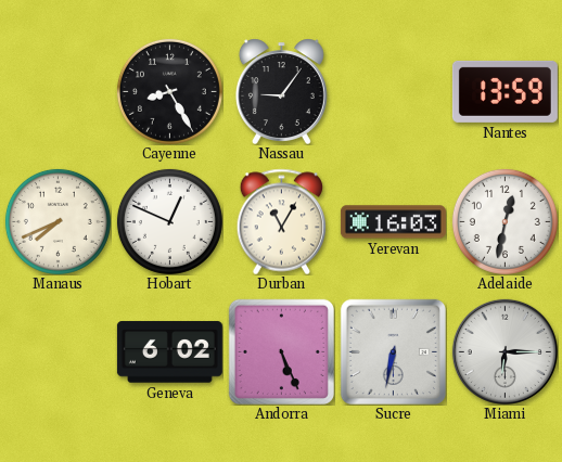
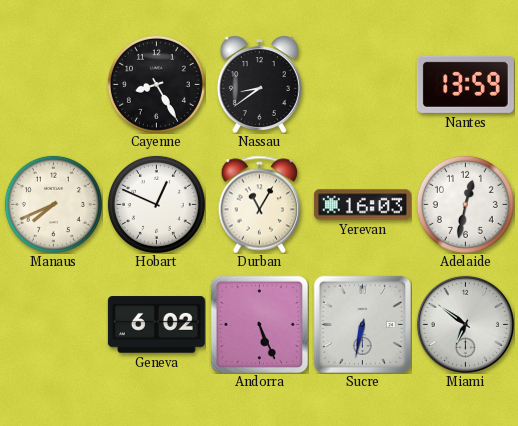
Nassau: 9:06 -> 8:39 (259, 84)
Miami: 6:15 -> 6:51 (465, 324)
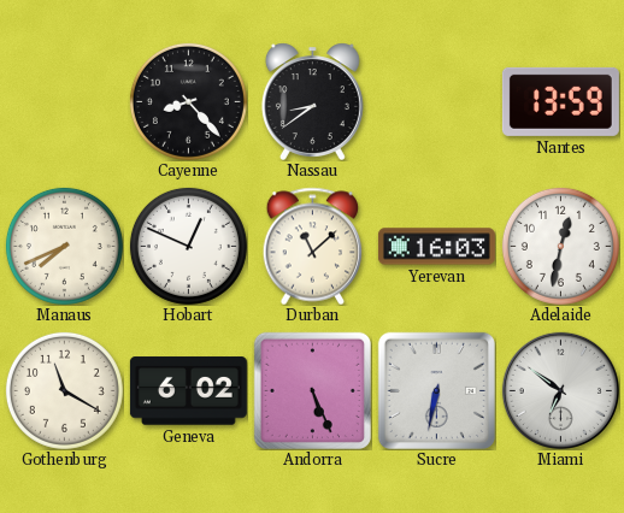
Cayenne: 8:25 -> 8:23 (188, 101)
Durban: 11:05 -> 11:08 (313, 246)
Gothenburg: none -> 11:20 (64, 390)
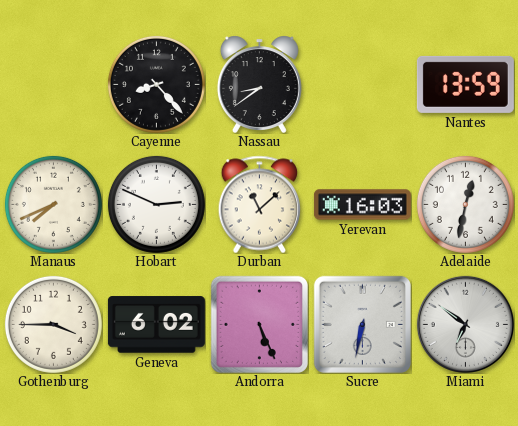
Hobart: 12:49 -> 2:49 (156, 204)
Gothenburg: 11:20 -> 3:45 (53, 324)
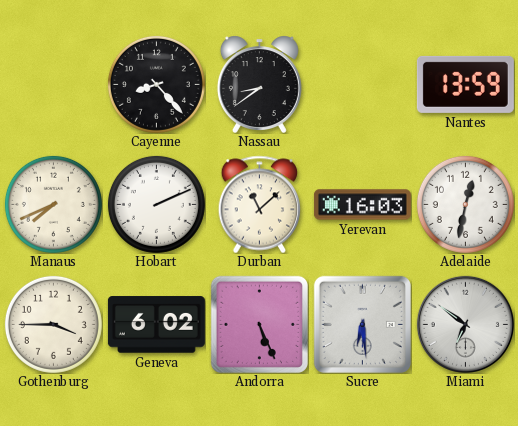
Hobart: 2:49 -> 2:11 (156, 204)
Sucre: 6:32 -> 6:29 (362, 324)
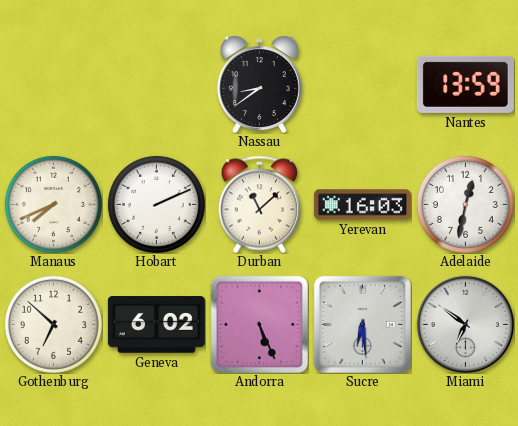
Cayenne: 8:23 -> none (156, 84)
Gothenburg: 3:45 -> 6:52 (53, 324)
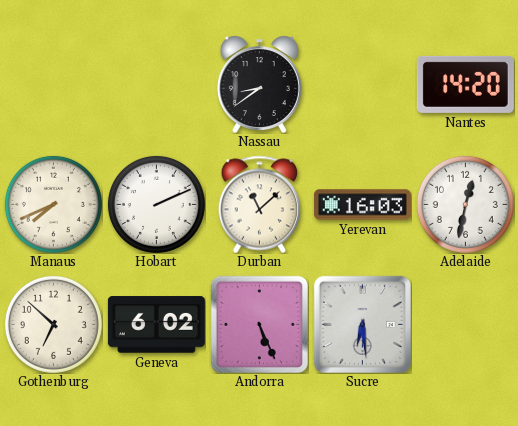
Nantes: 13:59 -> 14:20 (465, 84)
Miami: 6:51 -> none (465, 324)
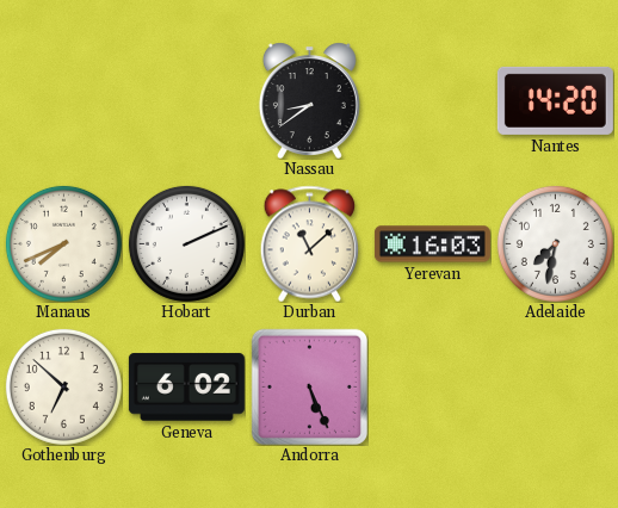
Adelaide: 12:32 -> 7:32 (555, 243)
Sucre: 6:29 -> none (362, 324)
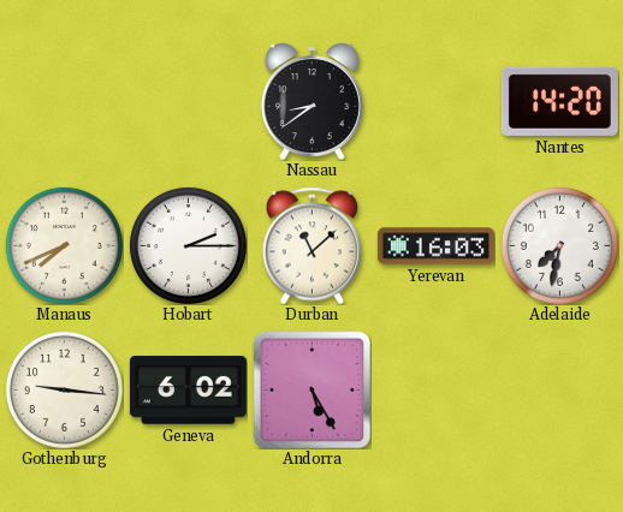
Hobart: 2:11 -> 2:15 (188, 245)
Gothenburg: 6:52 -> 9:16 (64, 389)
Andorra: 5:26 -> 5:25 (311, 389)
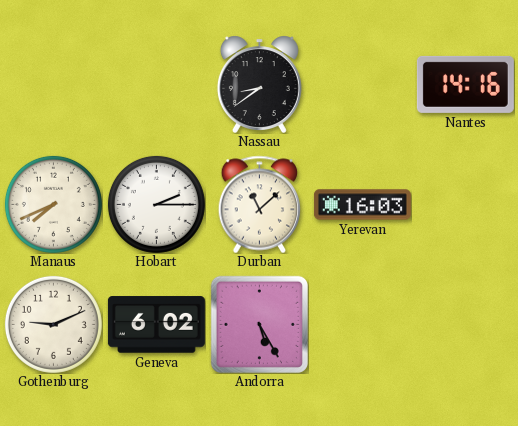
Nantes: 14:20 -> 14:16 (465, 84)
Adelaide: 7:32 -> none (559, 245)
Gothenburg: 9:16 -> 9:11 (53, 324)
